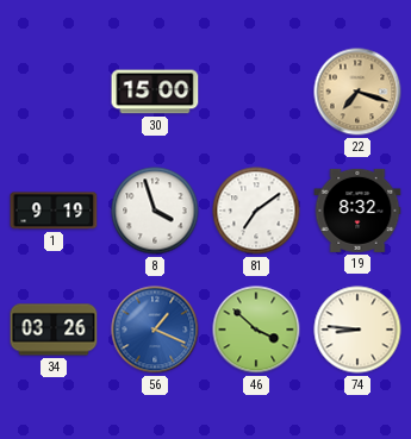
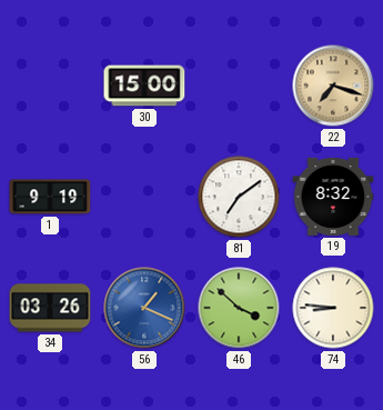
8: 3:57 -> none (155, 211)
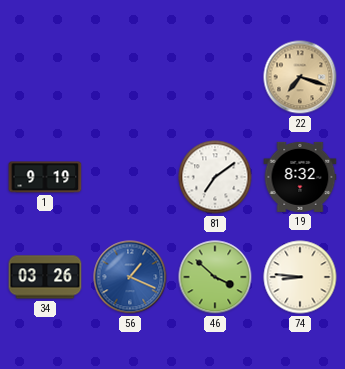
30: 15:00 -> none (144, 86)
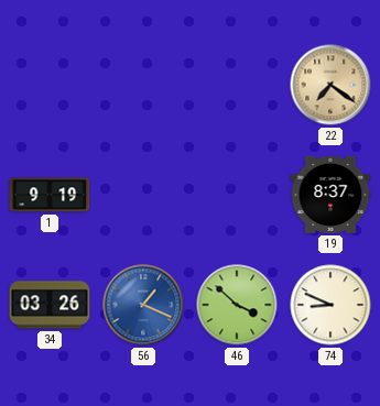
22: 7:18 -> 7:21 (330, 85)
81: 7:09 -> none (215, 177)
19: 8:32 -> 8:37 (330, 195)
74: 8:46 -> 8:49 (330, 305)
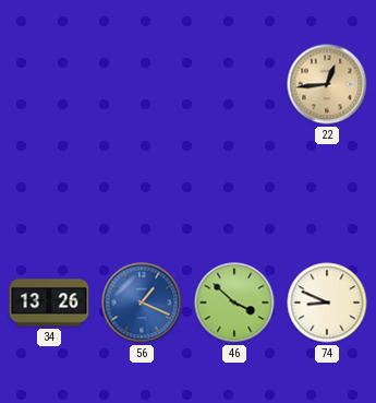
22: 7:21 -> 12:44 (327, 84)
1: 9:19 -> none (50, 195)
19: 8:37 -> none (330, 195)
34: 03:26 -> 13:26 (49, 303)
